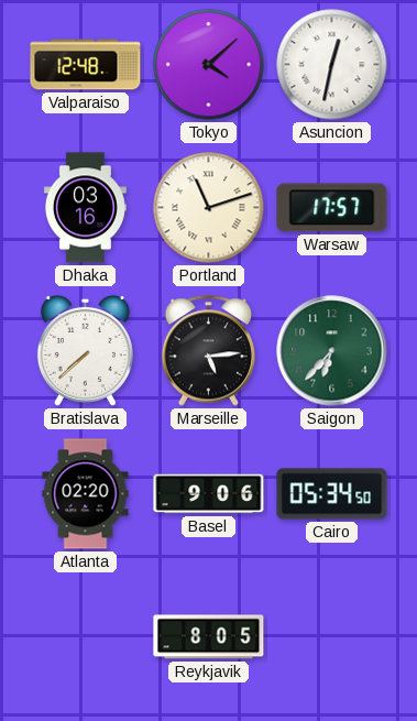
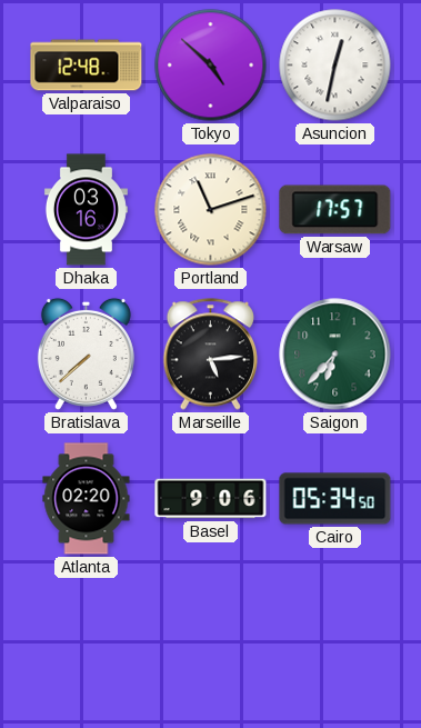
Tokyo: 4:08 -> 4:52 (211, 66)
Reykjavik: 8:05 -> none (209, 637)
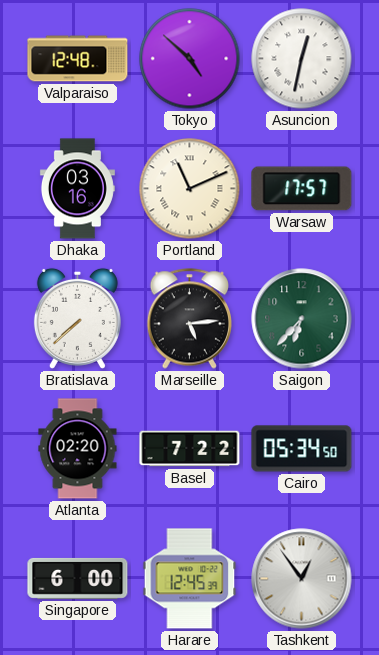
Portland: 11:12 -> 11:11 (190, 189)
Basel: 9:06 -> 7:22 (190, 449)
Singapore: none -> 6:00 (78, 578)
Harare: none -> 12:45 (190, 579)
Tashkent: none -> 12:54 (302, 579)
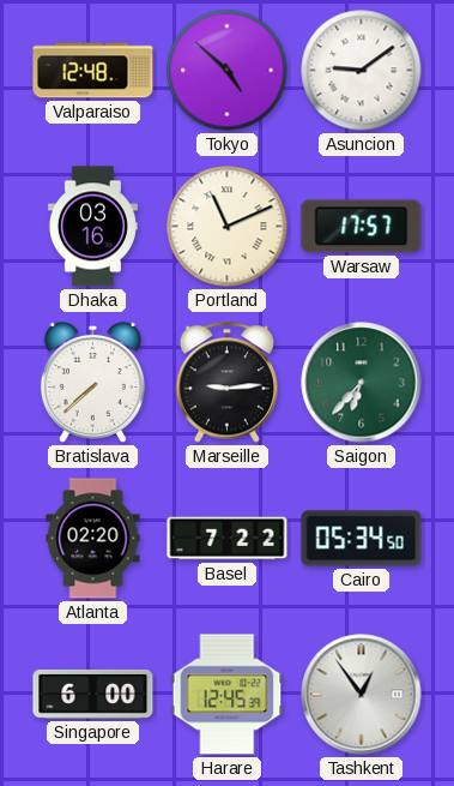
Asuncion: 12:32 -> 9:09 (362, 71)
Marseille: 5:14 -> 9:14 (226, 383)
